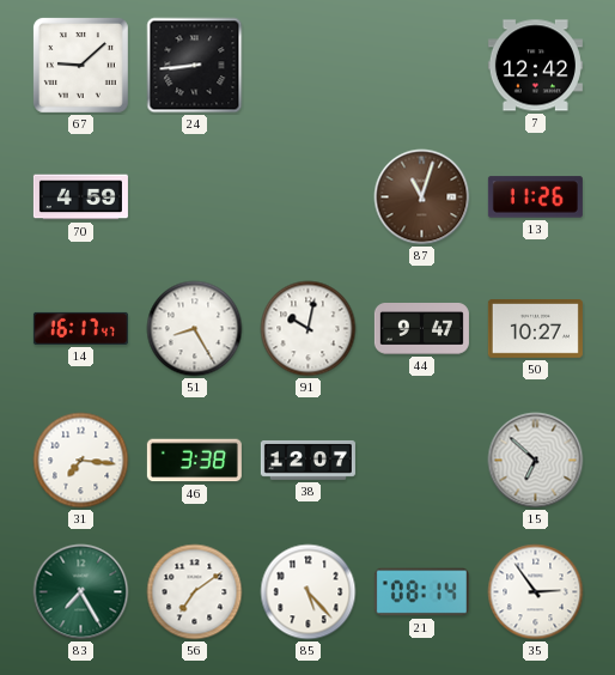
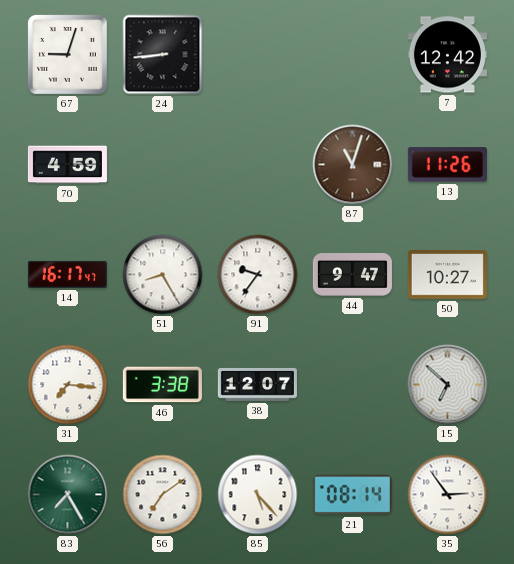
67: 9:08 -> 9:03 (67, 54)
91: 10:02 -> 9:36 (258, 275)
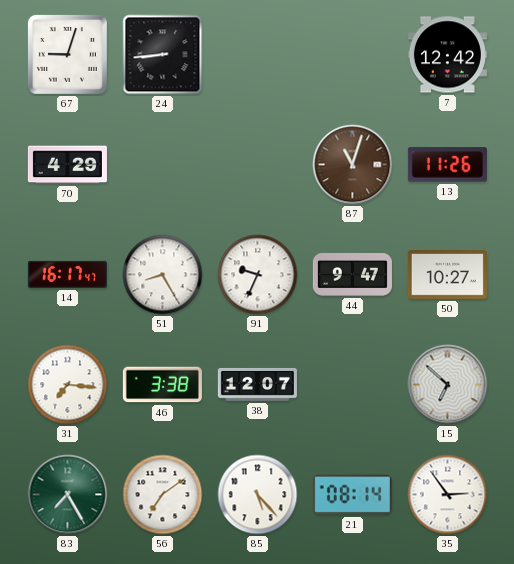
70: 4:59 -> 4:29 (67, 165)
91: 9:36 -> 9:34 (258, 275)
